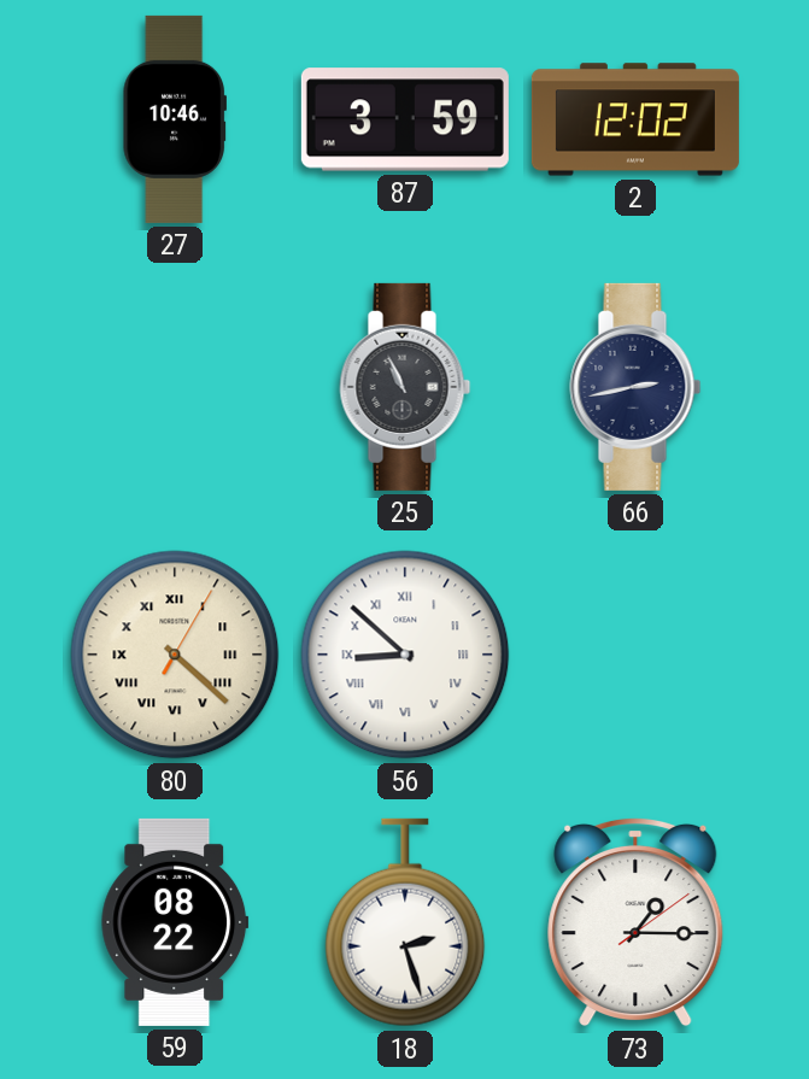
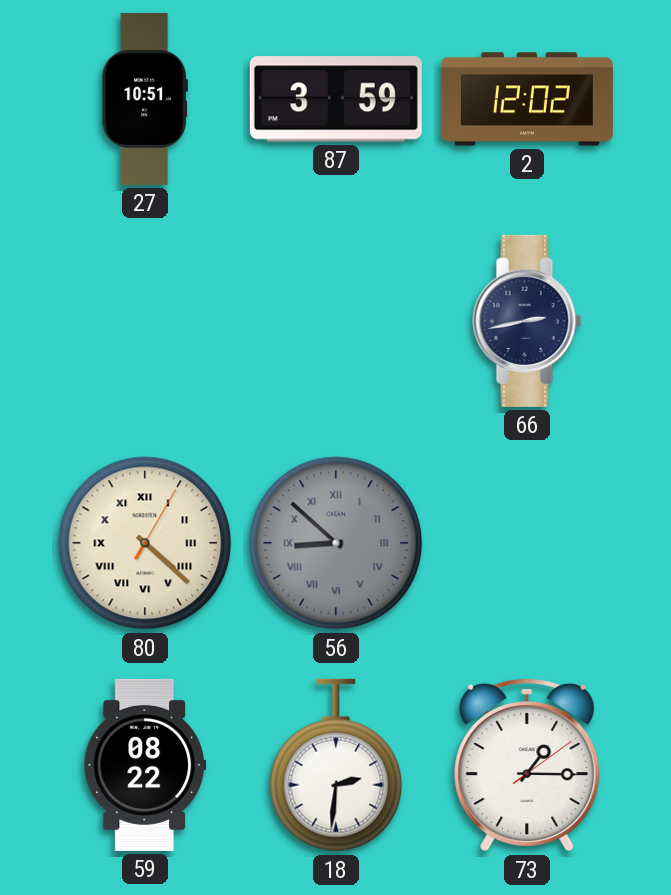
27: 10:46 -> 10:51 (144, 99)
25: 10:56 -> none (405, 387)
56 dial: white -> grey (336, 543)
18: 2:27 -> 2:31 (336, 765)
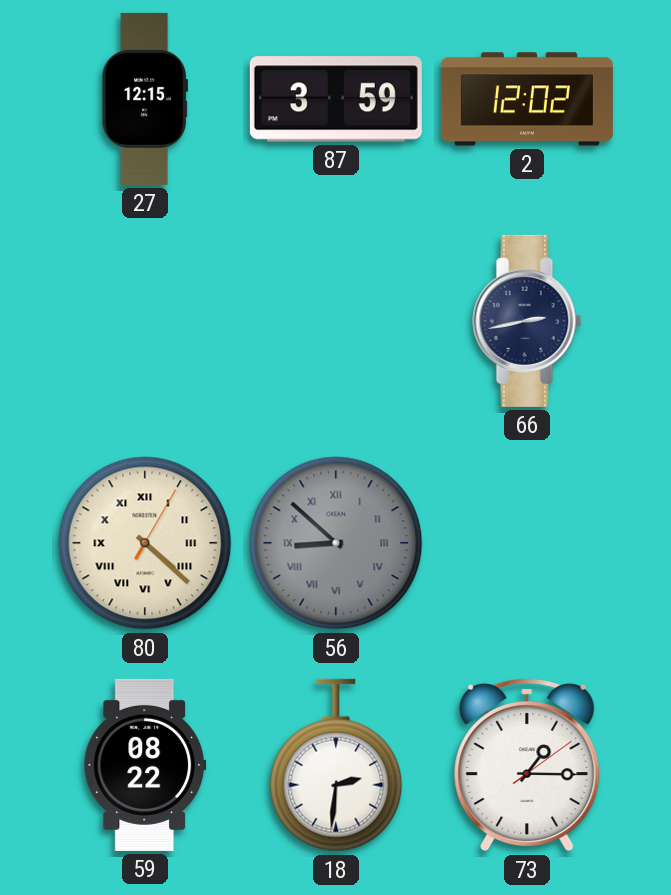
27: 10:51 -> 12:15 (144, 99)
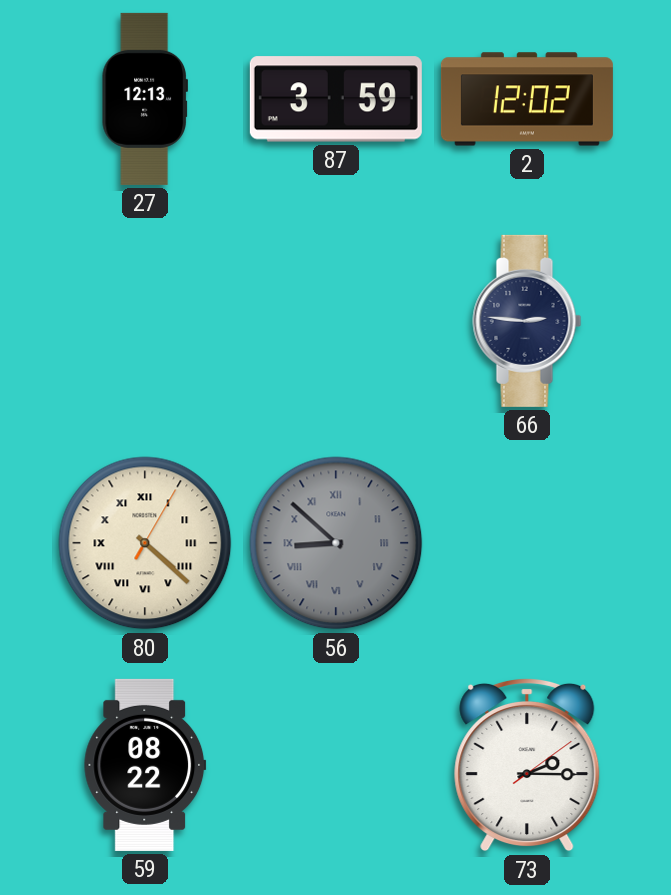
27: 12:15 -> 12:13 (144, 99)
66: 2:43 -> 2:46 (527, 321)
18: 2:31 -> none (336, 765)
73: 1:15 -> 2:15 (527, 765)
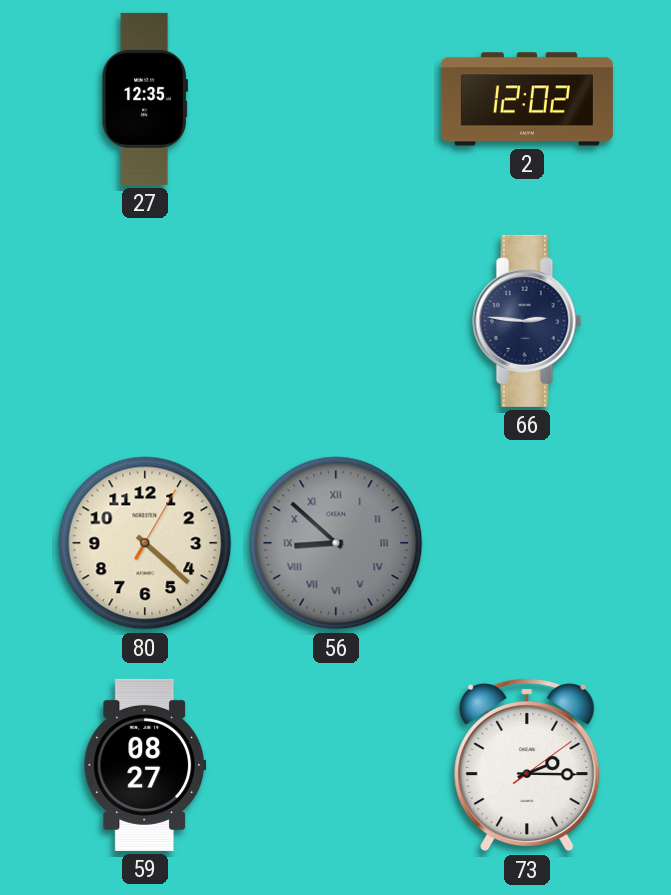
27: 12:13 -> 12:35 (144, 99)
87: 3:59 -> none (336, 99)
80 numerals: Roman -> Arabic (145, 543)
59: 08:22 -> 08:27 (145, 765)
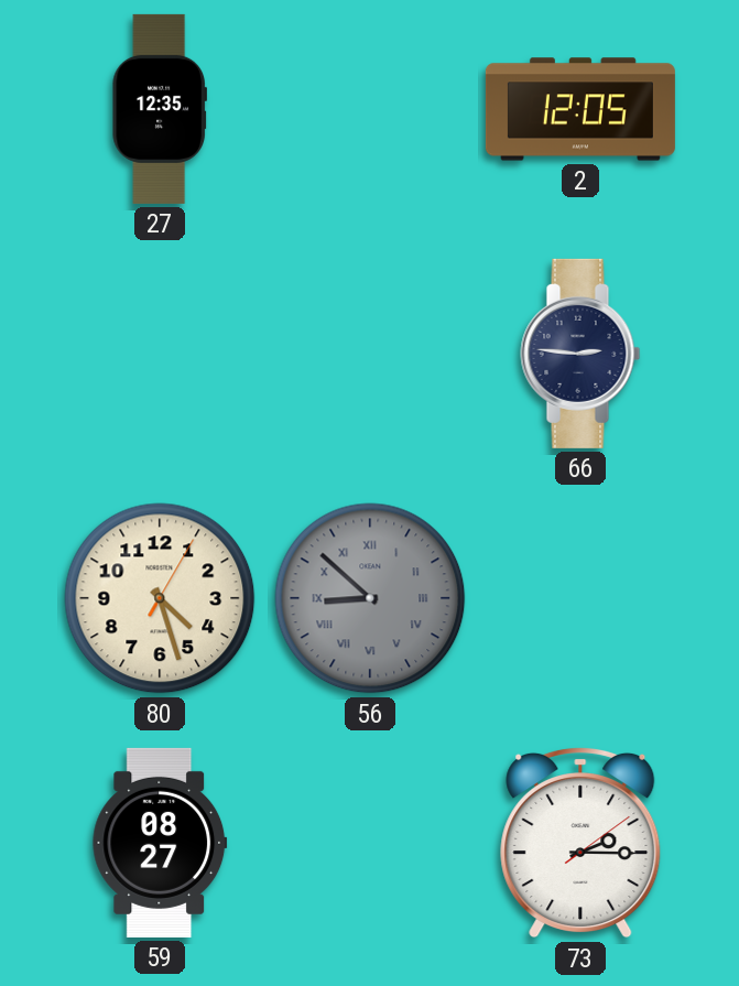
2: 12:02 -> 12:05 (580, 109)
80: 4:22 -> 4:27 (160, 598)
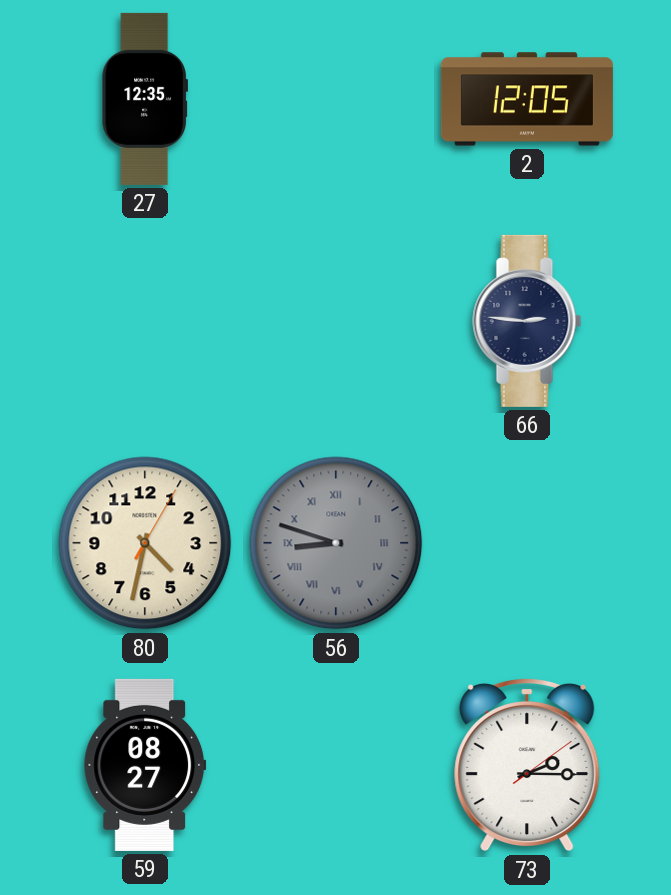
80: 4:27 -> 4:32 (145, 543)
56: 8:52 -> 8:48 (336, 543)
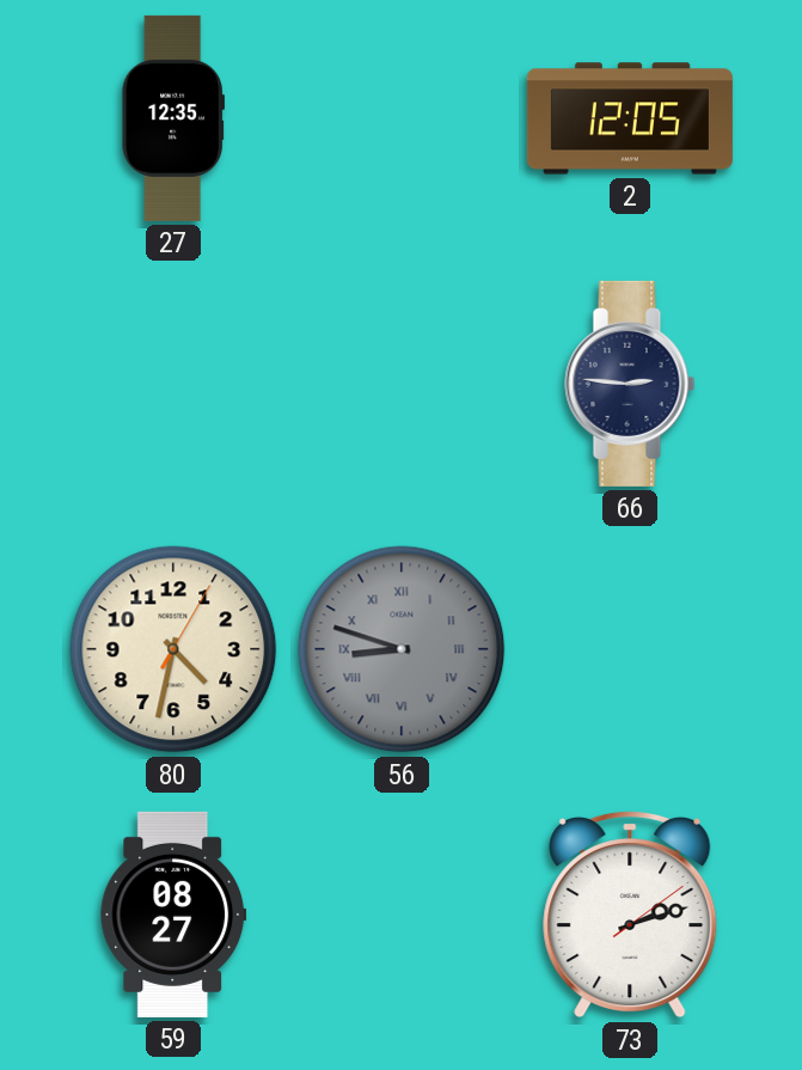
73: 2:15 -> 2:12 (630, 915)
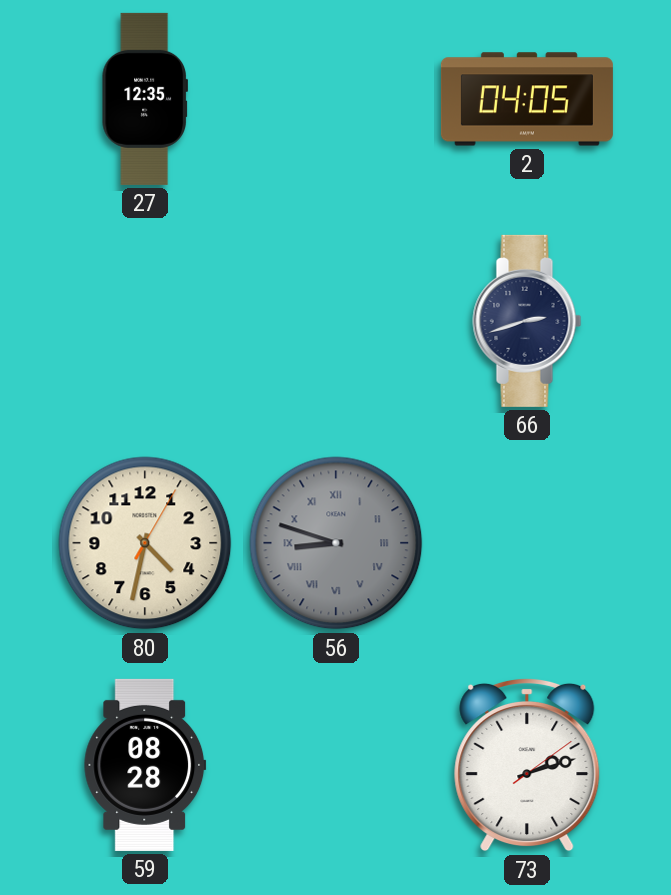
2: 12:05 -> 04:05 (527, 99)
66: 2:46 -> 2:42 (527, 321)
59: 08:27 -> 08:28 (145, 765)
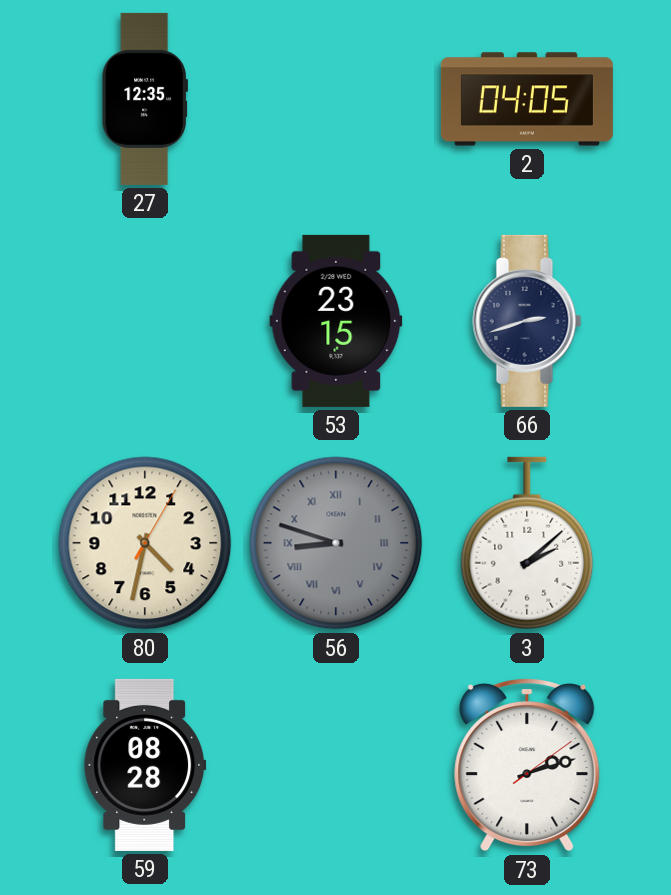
53: none -> 23:15 (336, 321)
3: none -> 2:08 (527, 543)
